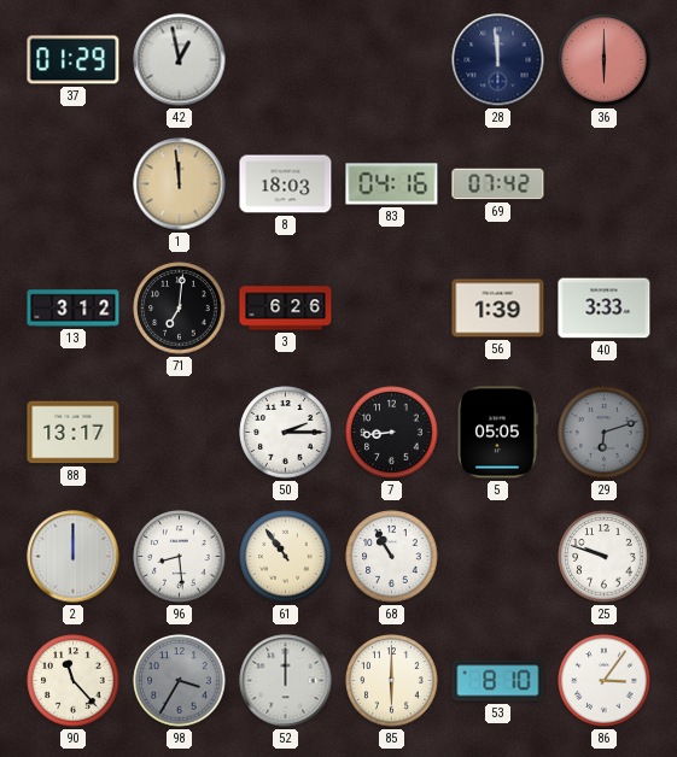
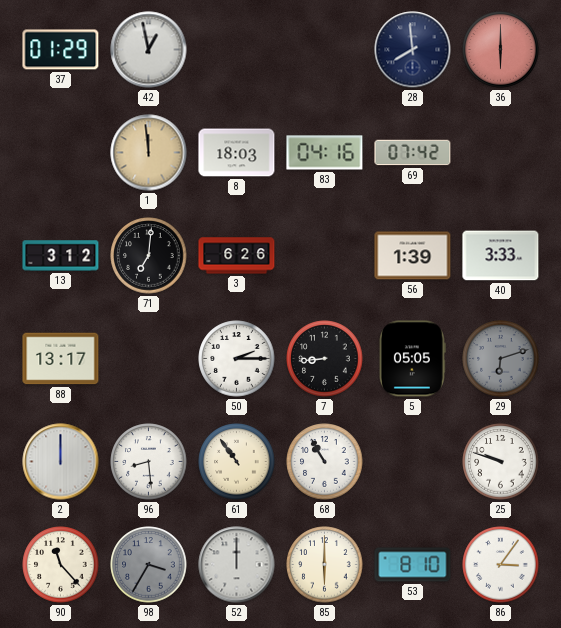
28: 11:59 -> 7:59 (413, 50)
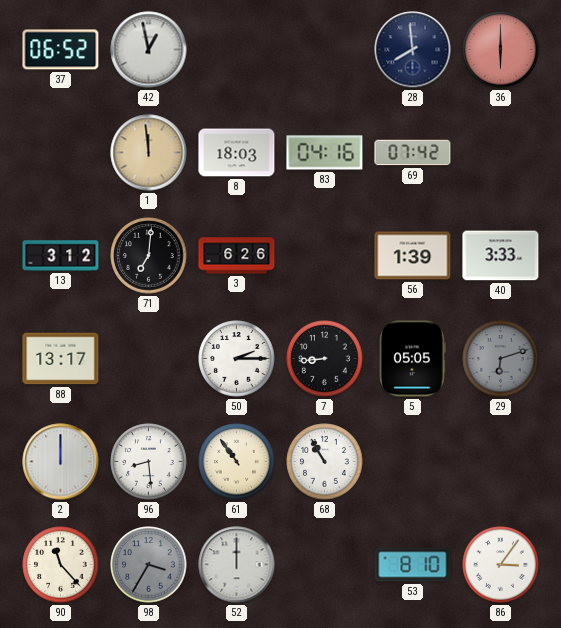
37: 01:29 -> 06:52 (61, 50)
25: 9:48 -> none (501, 462)
85: 6:00 -> none (325, 565)
